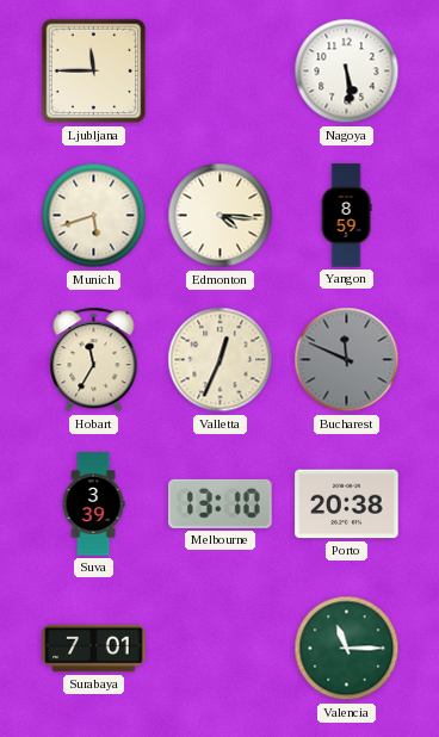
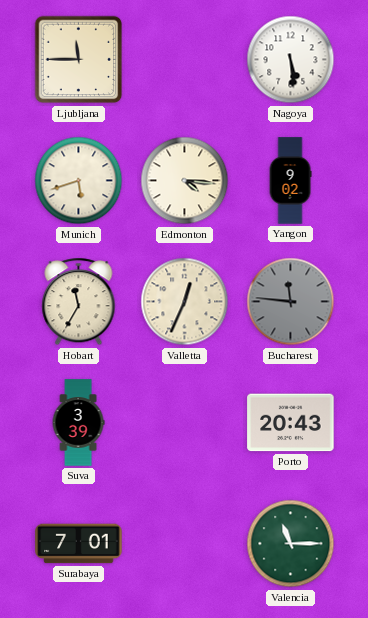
Yangon: 8:59 -> 9:02 (290, 181)
Bucharest: 11:49 -> 11:46 (291, 302)
Melbourne: 13:10 -> none (221, 503)
Porto: 20:38 -> 20:43 (291, 423)
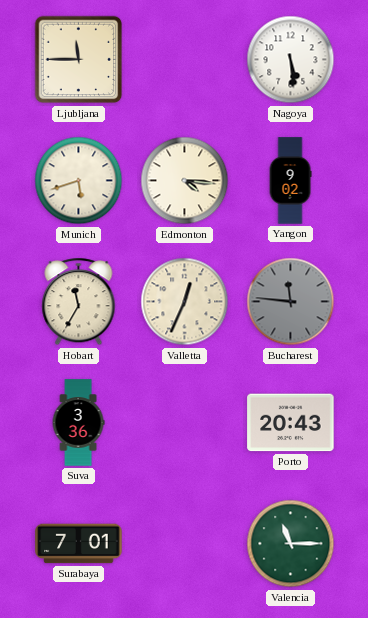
Suva: 3:39 -> 3:36 (78, 423)
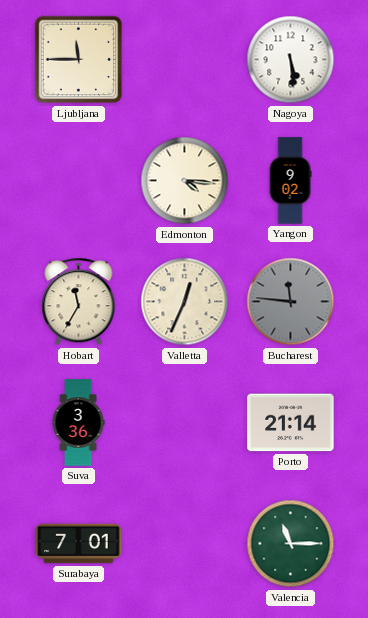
Munich: 5:42 -> none (79, 181)
Porto: 20:43 -> 21:14 (291, 423)
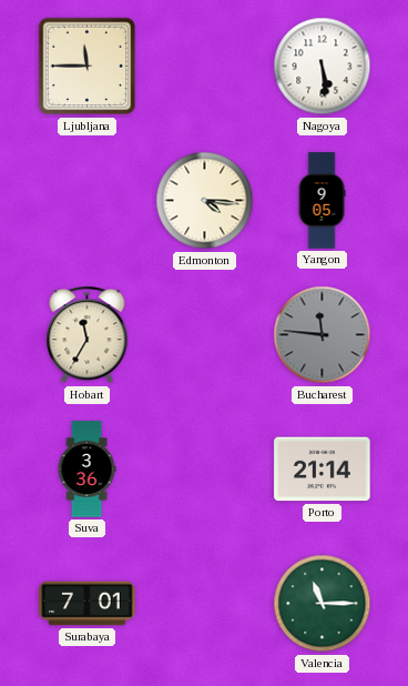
Yangon: 9:02 -> 9:05 (322, 201)
Valletta: 12:34 -> none (185, 302)
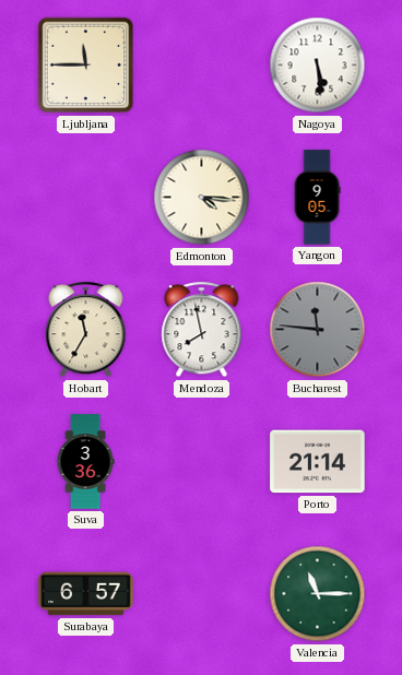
Mendoza: none -> 7:58 (202, 330)
Surabaya: 7:01 -> 6:57 (86, 594)
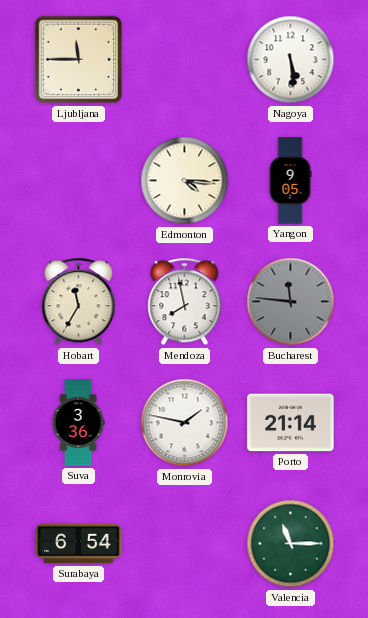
Monrovia: none -> 1:47 (185, 423)
Surabaya: 6:57 -> 6:54 (79, 544)
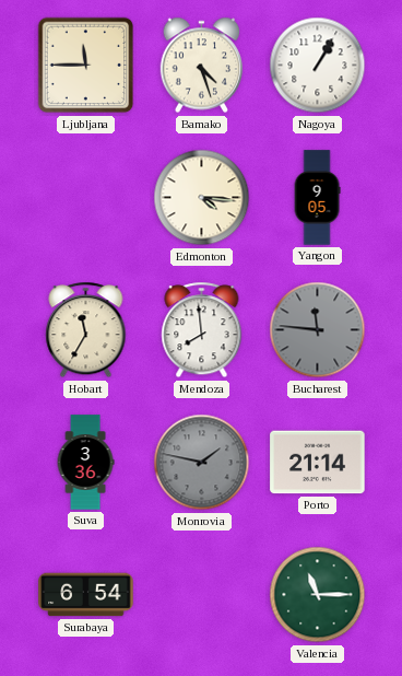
Bamako: none -> 4:27 (202, 66)
Nagoya: 5:29 -> 1:05 (318, 66)
Mendoza: 7:58 -> 7:59 (202, 330)
Monrovia dial: white -> grey (202, 463)
